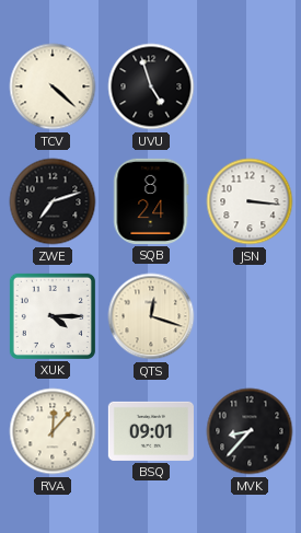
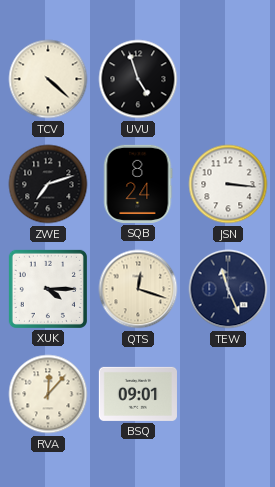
TEW: none -> 11:26 (228, 289)
MVK: 8:37 -> none (250, 431)
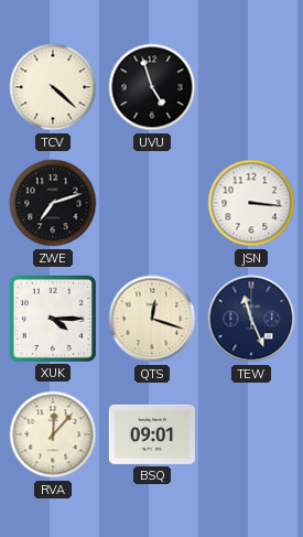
SQB: 8:24 -> none (138, 184)
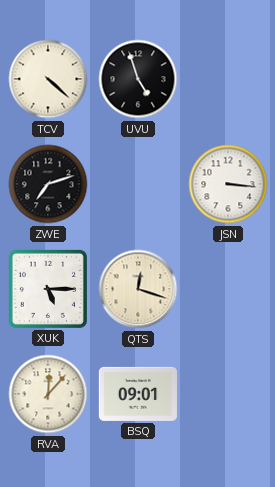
XUK: 4:15 -> 5:15 (48, 289)
TEW: 11:26 -> none (251, 319)
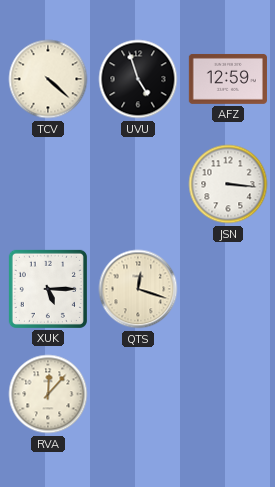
AFZ: none -> 12:59 (228, 79)
ZWE: 7:12 -> none (48, 184)
BSQ: 09:01 -> none (138, 394)
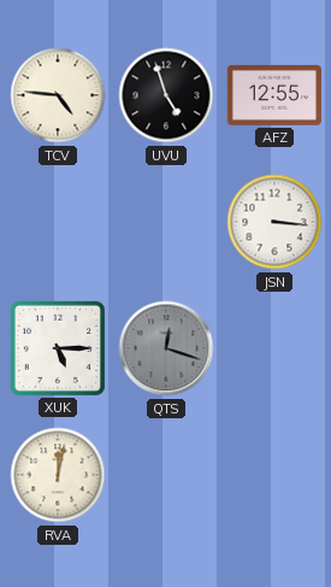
TCV: 4:22 -> 4:46 (58, 95)
AFZ: 12:59 -> 12:55 (274, 95)
QTS dial: cream -> grey (166, 348)
RVA: 12:07 -> 12:02 (58, 475)
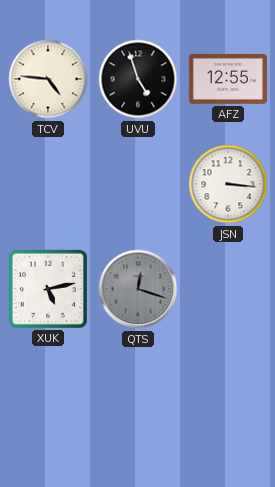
XUK: 5:15 -> 5:13 (48, 289)
RVA: 12:02 -> none (58, 475)
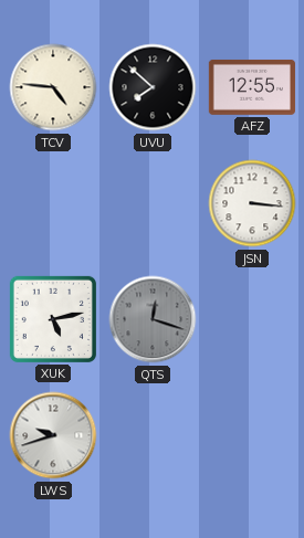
UVU: 4:57 -> 7:52 (153, 87)
LWS: none -> 9:42 (53, 435)
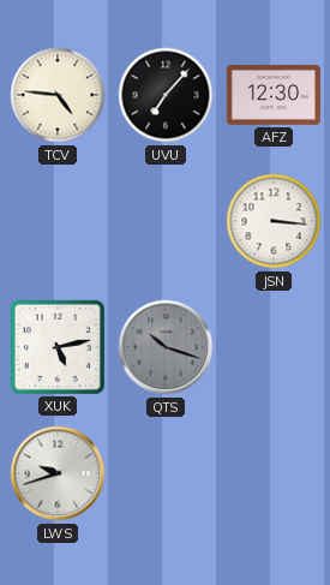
UVU: 7:52 -> 7:07 (166, 95)
AFZ: 12:55 -> 12:30 (274, 95)
QTS: 12:18 -> 10:18 (166, 347)
